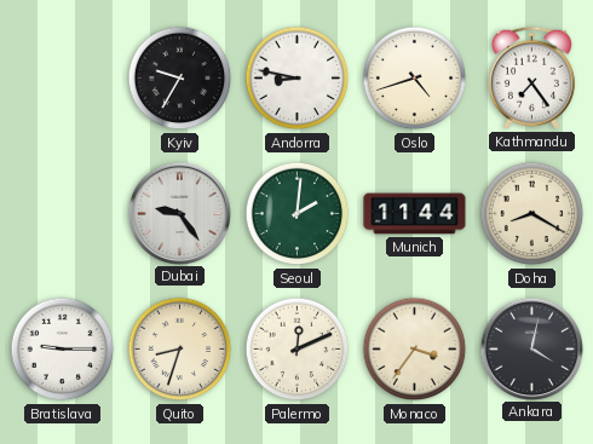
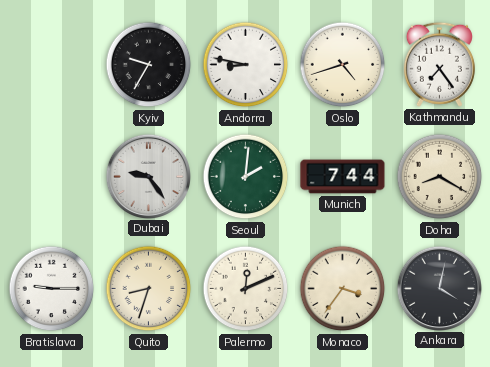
Munich: 11:44 -> 7:44 (343, 177)
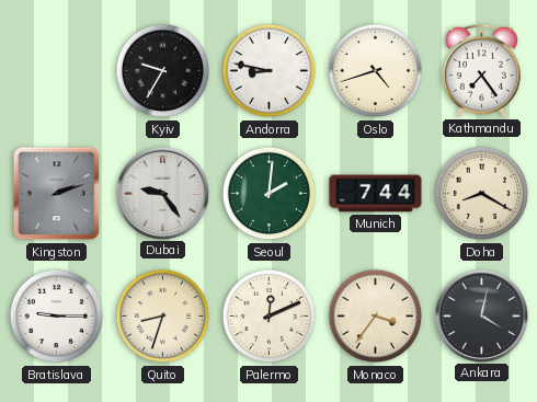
Kingston: none -> 2:12 (57, 194)
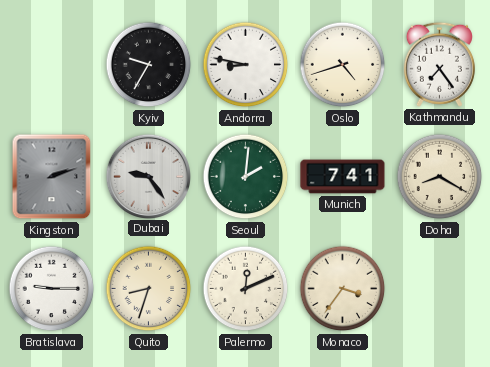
Munich: 7:44 -> 7:41 (343, 177)
Ankara: 4:02 -> none (481, 315)
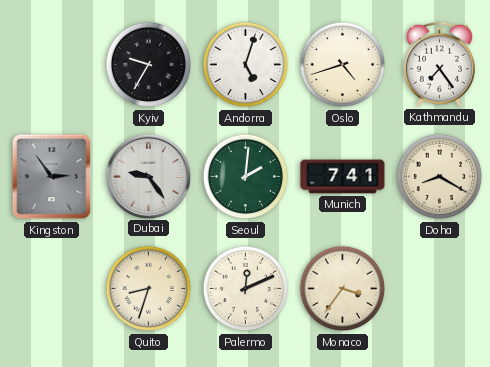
Andorra: 8:47 -> 5:03 (246, 65)
Kingston: 2:12 -> 2:54 (52, 177)
Bratislava: 9:15 -> none (52, 289)
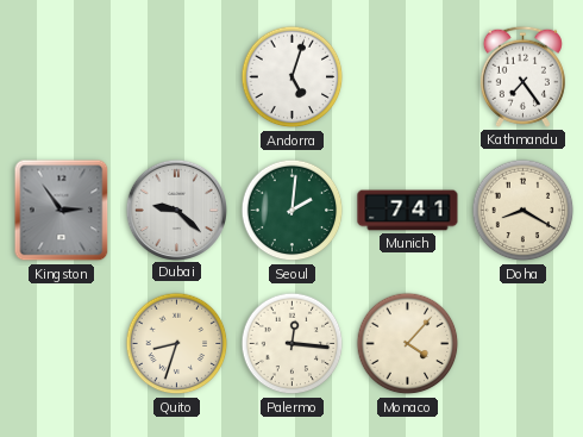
Kyiv: 9:35 -> none (149, 65)
Oslo: 4:42 -> none (343, 65)
Dubai: 9:24 -> 9:22 (176, 210)
Palermo: 12:11 -> 12:16 (293, 344)
Monaco: 3:36 -> 4:07 (408, 344)
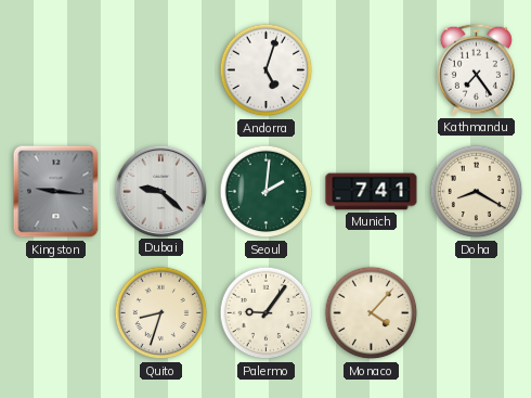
Kingston: 2:54 -> 9:16 (56, 192)
Palermo: 12:16 -> 9:06 (267, 313)
